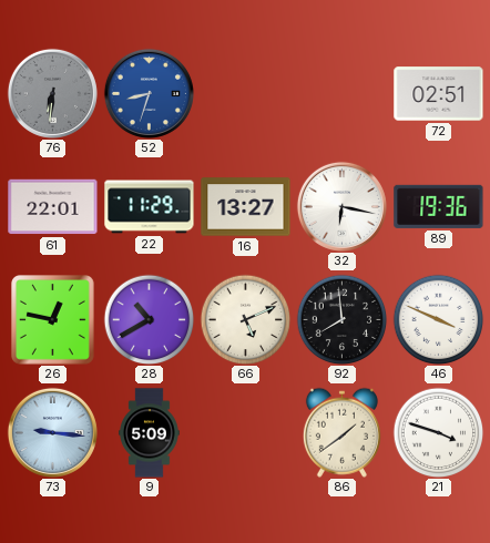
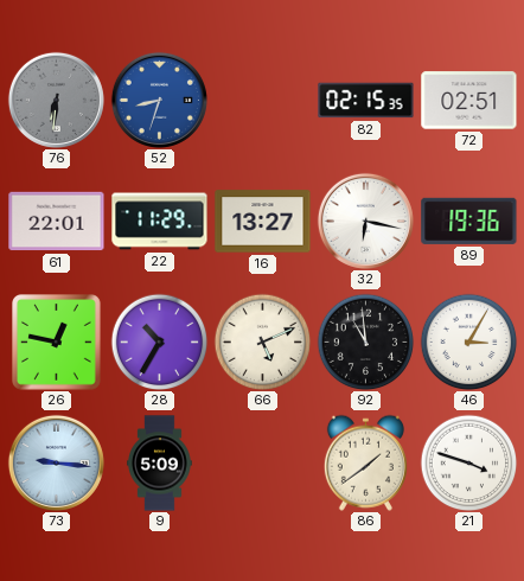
82: none -> 02:15 (366, 101)
28: 10:40 -> 10:35 (159, 341)
92: 7:59 -> 10:59 (365, 341)
46: 3:49 -> 3:05 (468, 341)
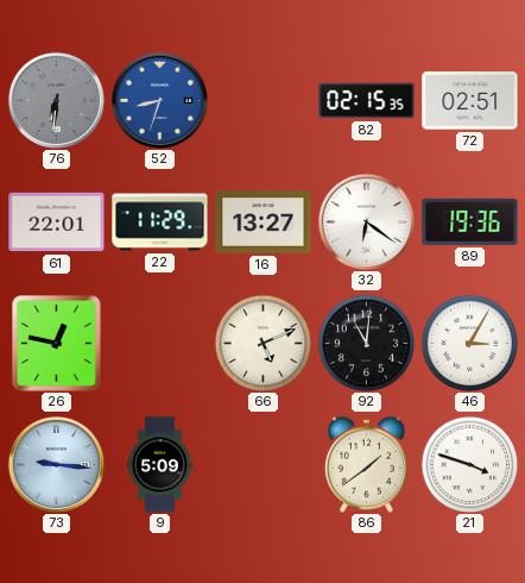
32: 6:17 -> 6:21 (366, 221)
28: 10:35 -> none (159, 341)
92: 10:59 -> 11:01 (366, 343)
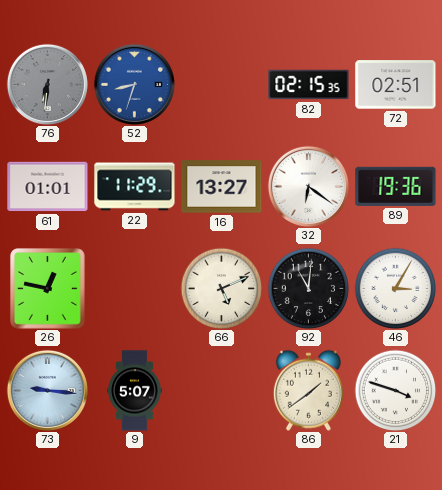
61: 22:01 -> 01:01 (48, 187)
9: 5:09 -> 5:07 (135, 391)
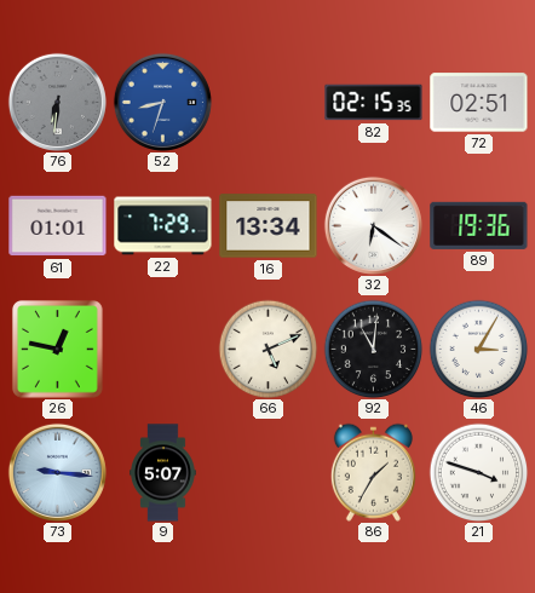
22: 11:29 -> 7:29 (163, 226)
16: 13:27 -> 13:34 (269, 226)
86: 1:39 -> 1:35 (373, 472)
